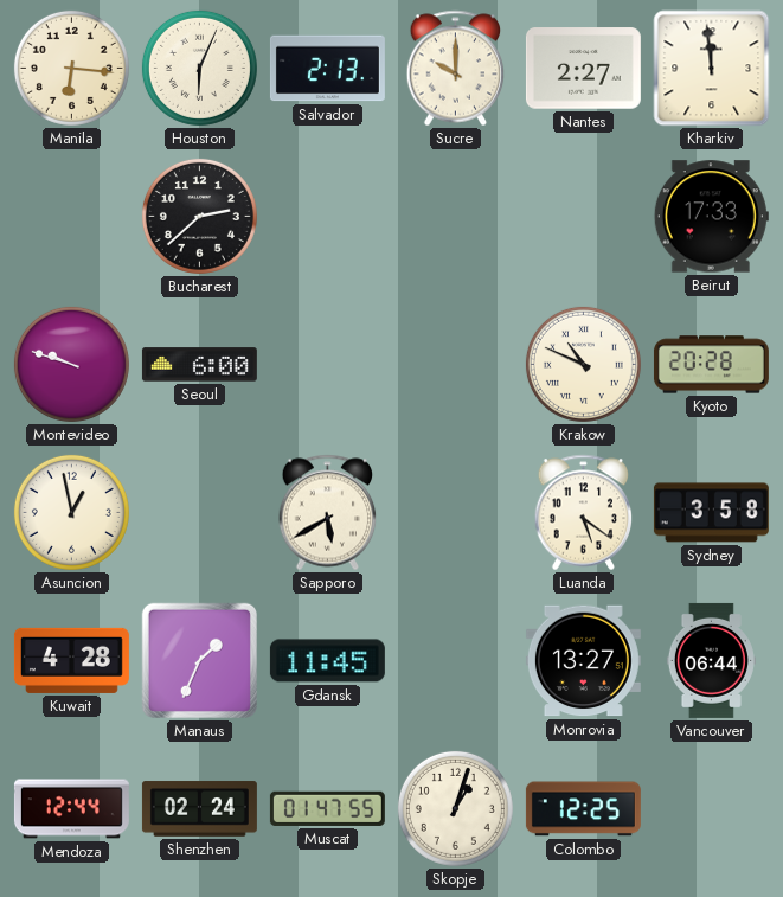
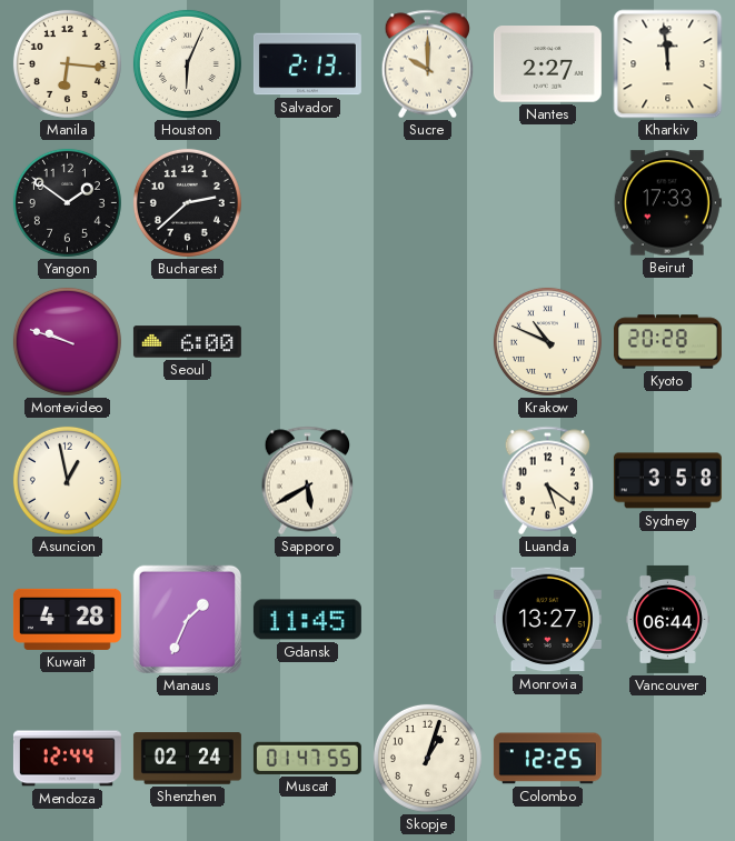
Yangon: none -> 1:51 (67, 202)
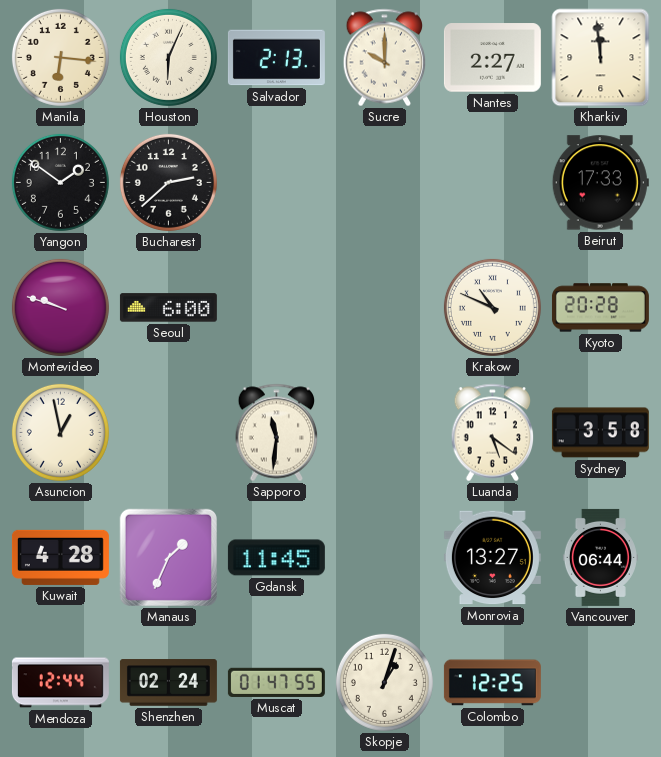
Sapporo: 5:40 -> 11:31 (277, 433)
